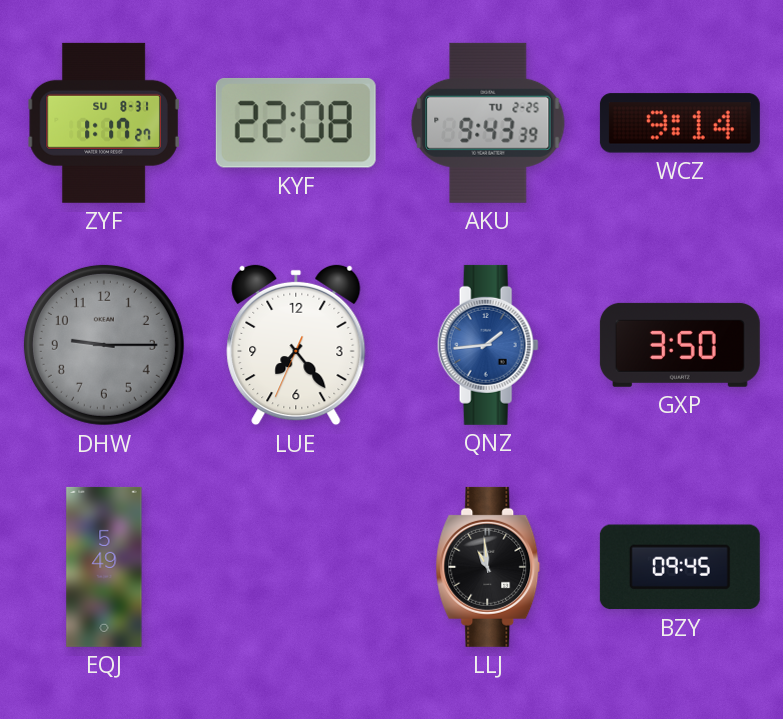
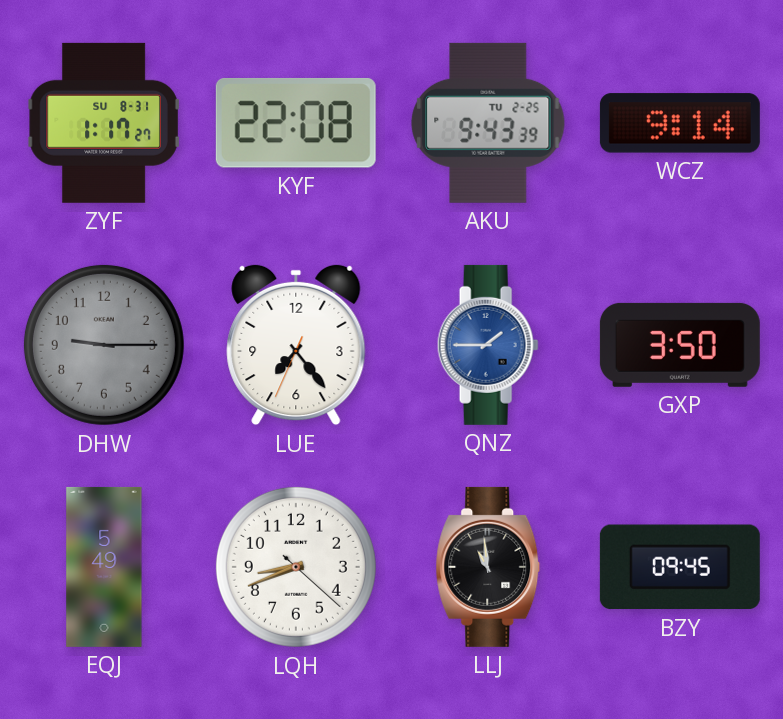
QNZ: 1:44 -> 1:45 (488, 345)
LQH: none -> 8:41 (296, 567)
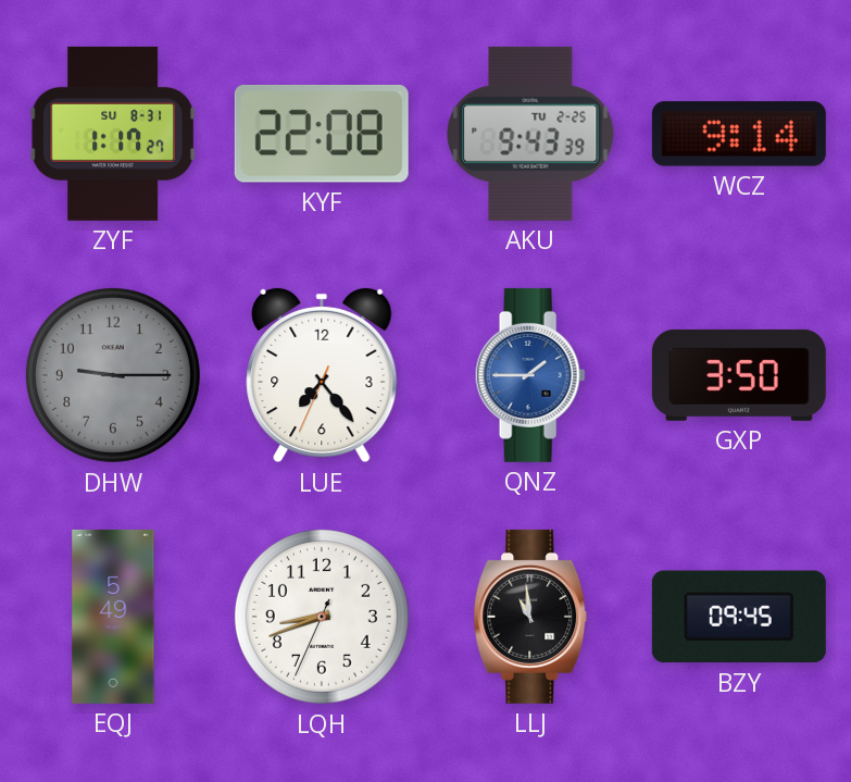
LQH: 8:41:22 -> 8:41:34 (322, 617)
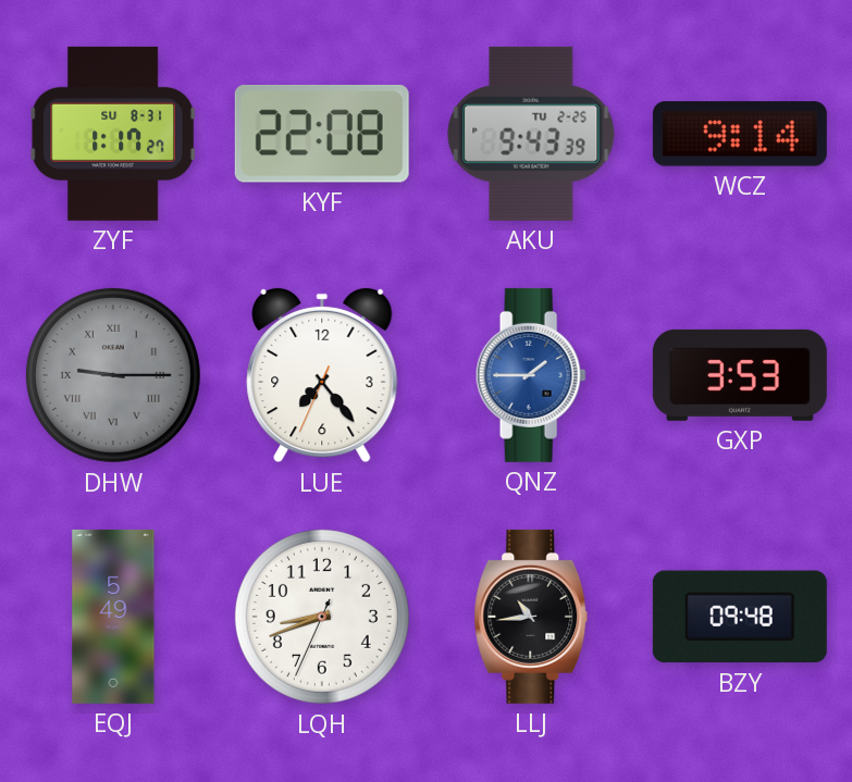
DHW numerals: Arabic -> Roman (113, 375)
GXP: 3:50 -> 3:53 (740, 375)
LLJ: 10:59 -> 10:44 (531, 617)
BZY: 09:45 -> 09:48 (740, 617)
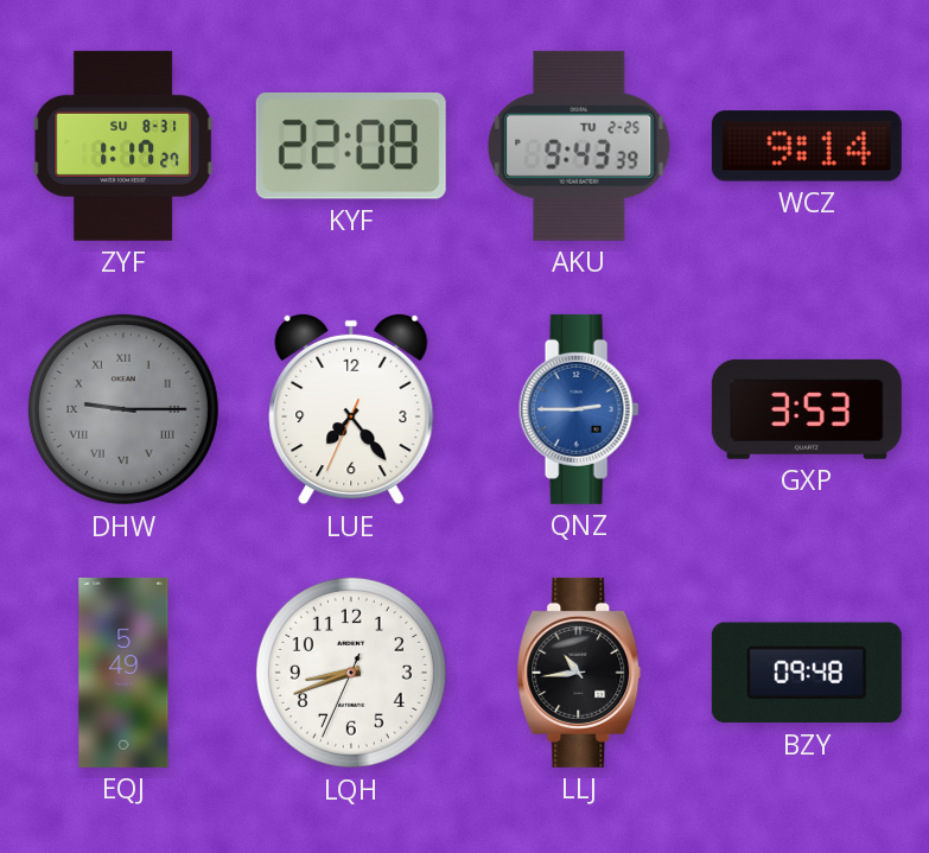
QNZ: 1:45 -> 2:45 (579, 409)
